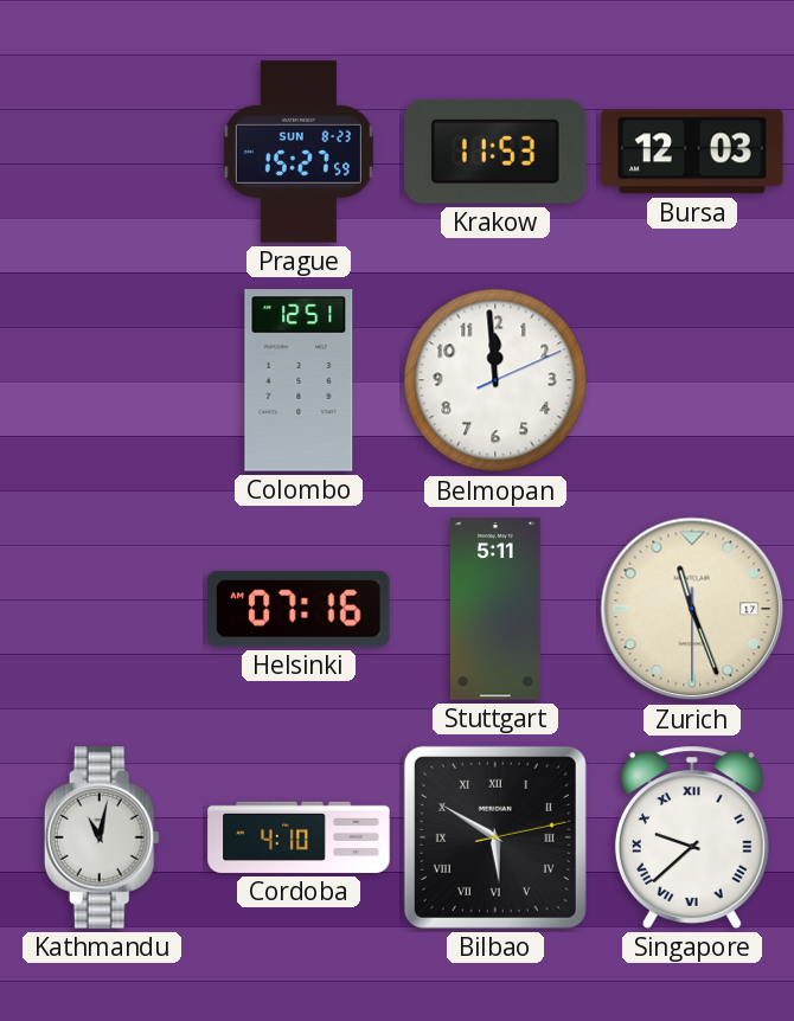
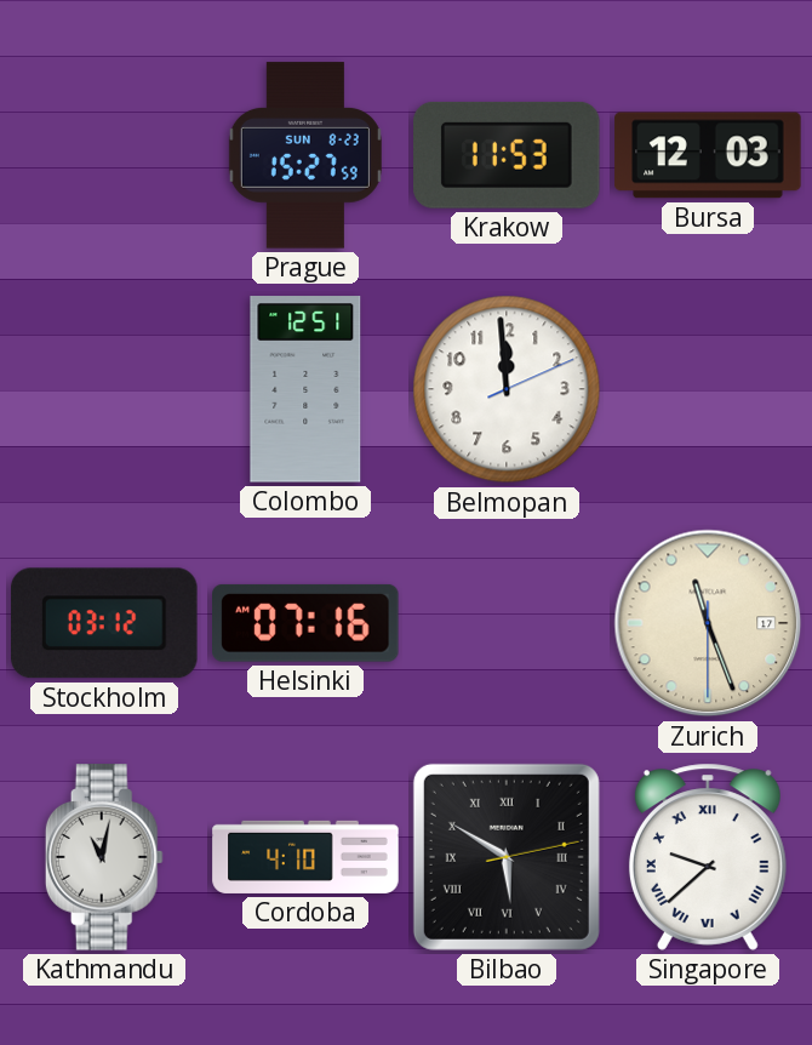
Stockholm: none -> 03:12 (105, 623)
Stuttgart: 5:11 -> none (495, 609)
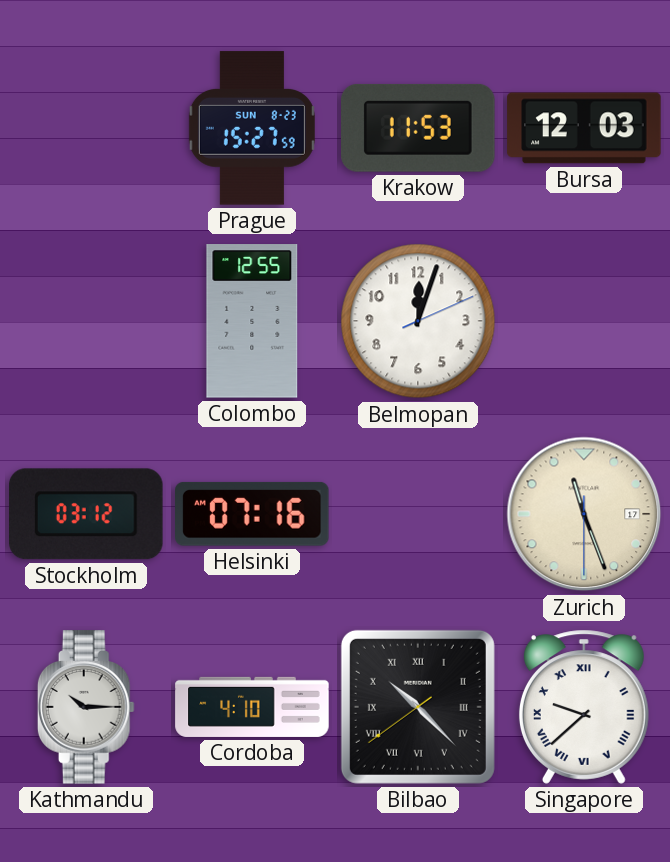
Colombo: 12:51 -> 12:55 (252, 321)
Belmopan: 11:59 -> 12:03 (418, 321)
Kathmandu: 11:02 -> 10:15 (86, 707)
Bilbao: 5:50 -> 10:22 (418, 707)
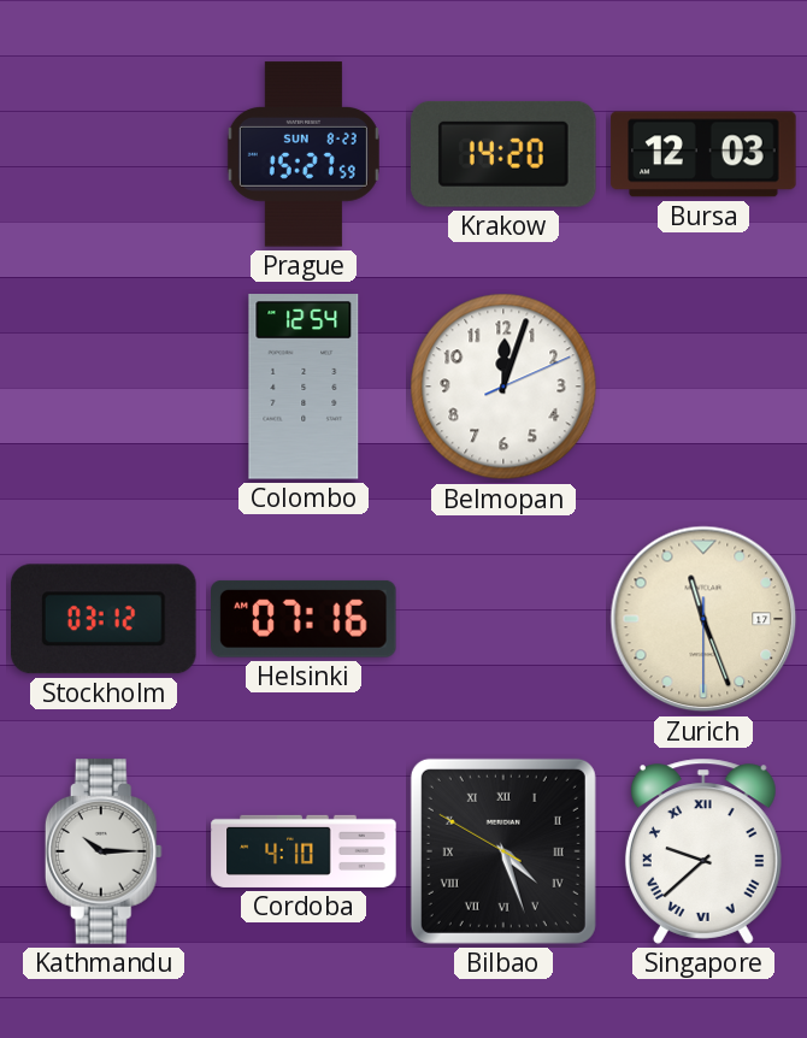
Krakow: 11:53 -> 14:20 (505, 154)
Colombo: 12:55 -> 12:54 (304, 387)
Bilbao: 10:22 -> 4:26 (503, 851)
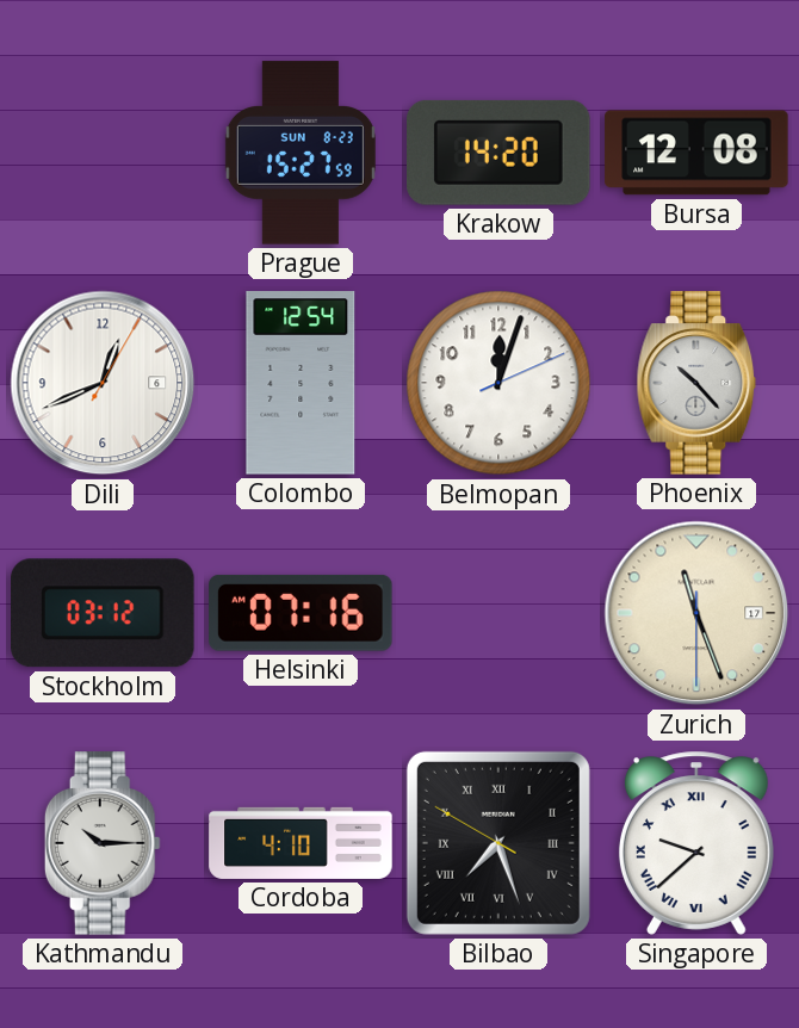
Bursa: 12:03 -> 12:08 (696, 153)
Dili: none -> 12:41 (103, 383)
Phoenix: none -> 10:23 (696, 383)
Bilbao: 4:26 -> 7:26 (498, 843)
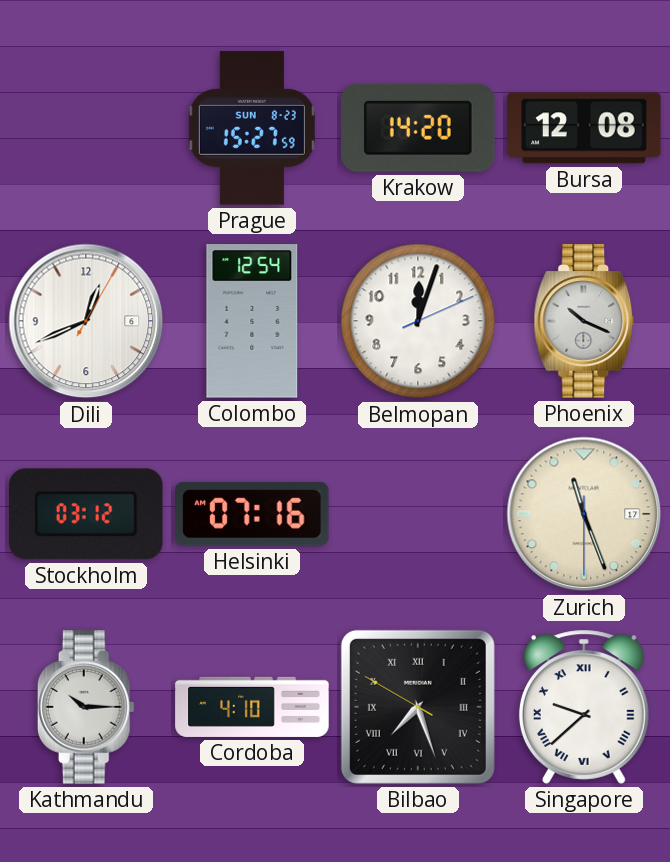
Phoenix: 10:23 -> 10:19 (584, 321)
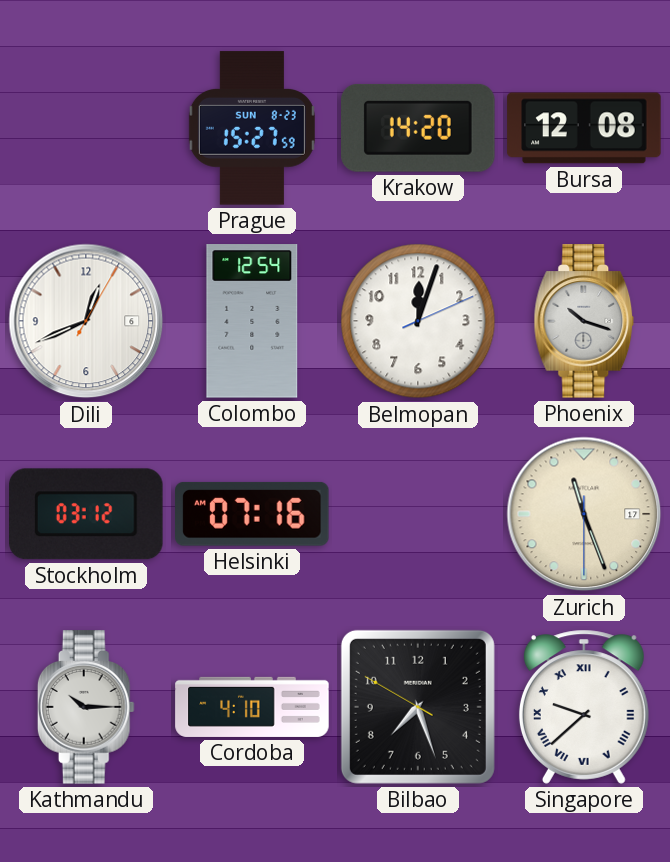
Phoenix: 10:19 -> 10:18 (584, 321)
Bilbao numerals: Roman -> Arabic (418, 707)
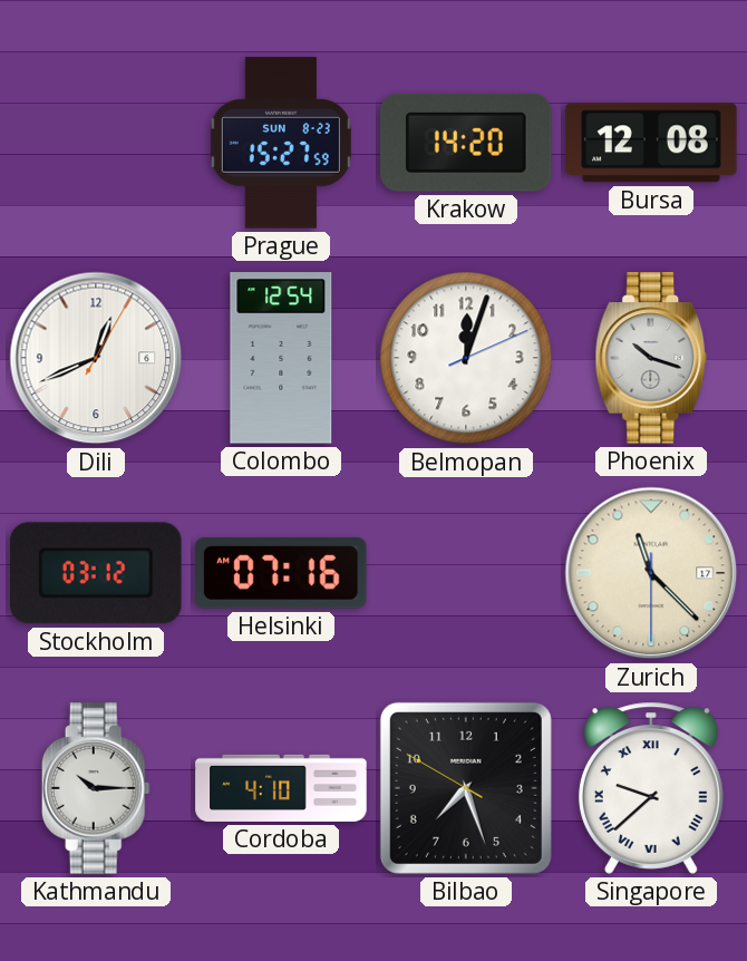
Zurich: 11:26 -> 11:22 (651, 573)
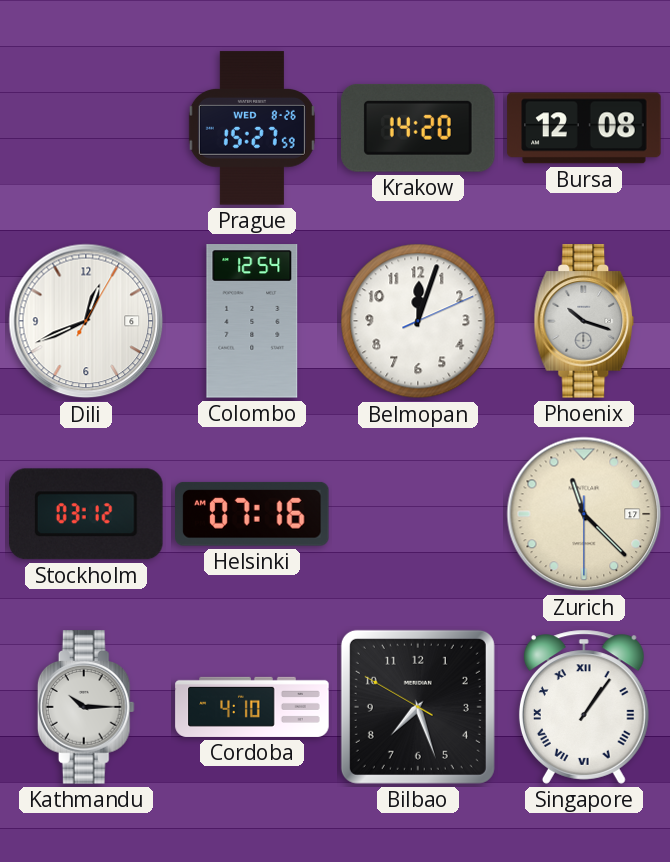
Prague date: SUN 8-23 -> WED 8-26 (252, 128)
Singapore: 9:38 -> 1:06 (584, 707)
